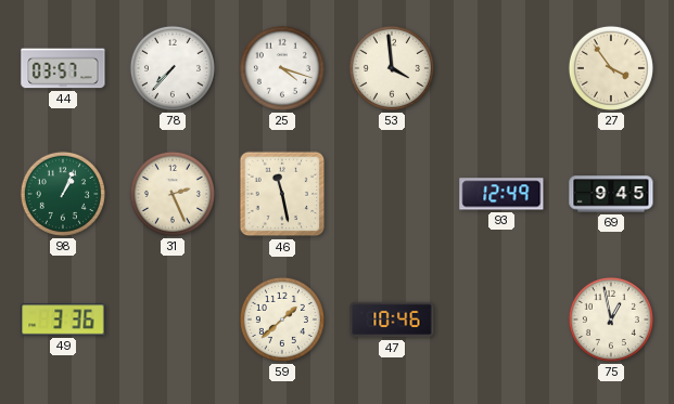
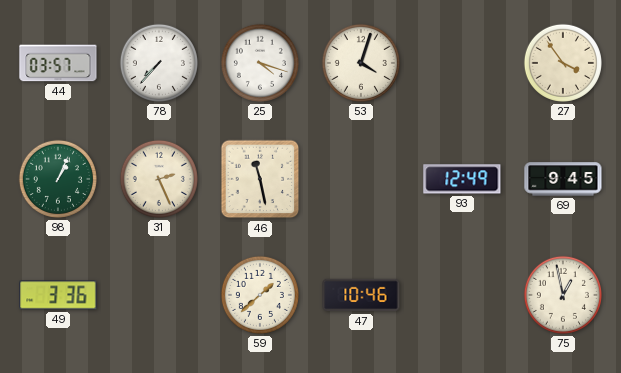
53: 3:59 -> 4:03 (361, 63)
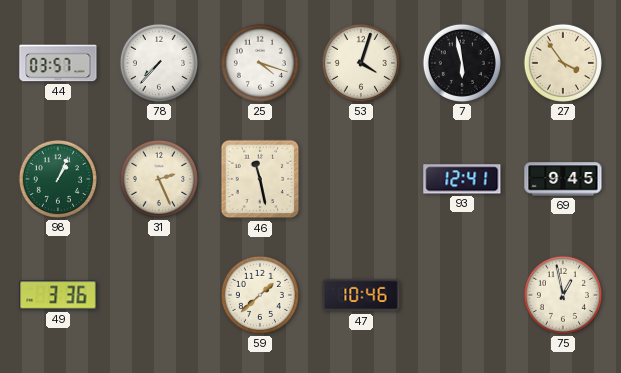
7: none -> 5:58 (462, 63)
93: 12:49 -> 12:41 (462, 179)
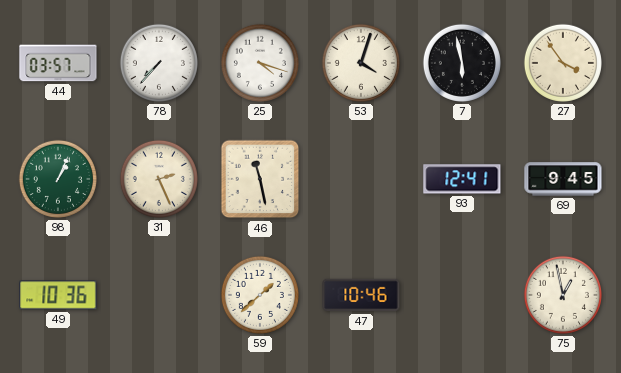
49: 3:36 -> 10:36 (58, 295)
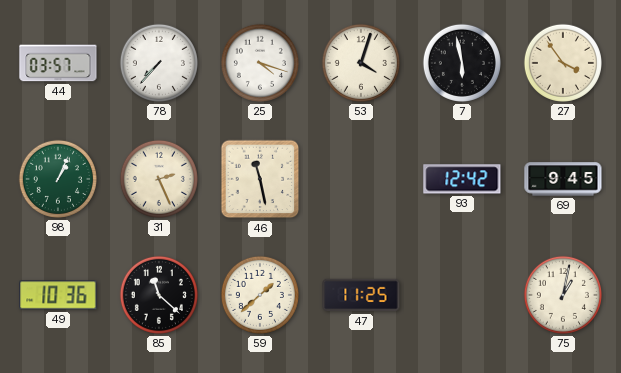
93: 12:41 -> 12:42 (462, 179)
85: none -> 11:22 (159, 295)
47: 10:46 -> 11:25 (361, 295)
75: 12:58 -> 1:02 (563, 295)
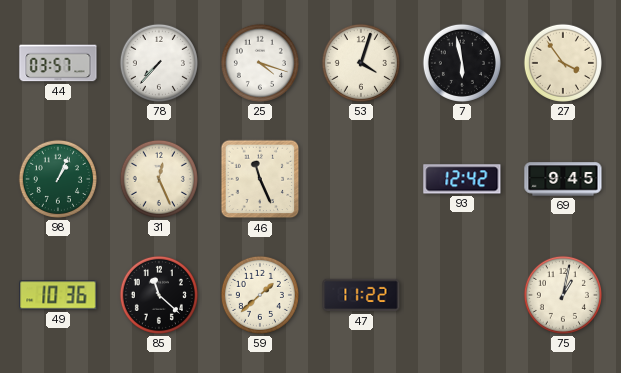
31: 2:26 -> 12:26 (159, 179)
46: 11:28 -> 11:26 (260, 179)
47: 11:25 -> 11:22 (361, 295)
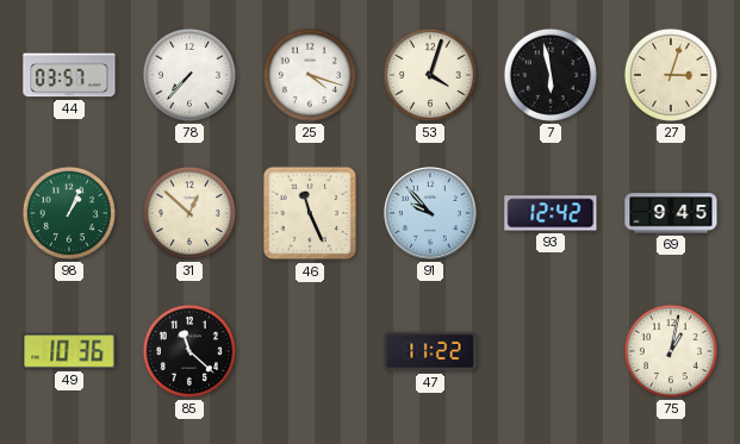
27: 3:54 -> 3:03 (671, 75)
31: 12:26 -> 12:52 (189, 213)
91: none -> 9:53 (431, 214)
59: 1:38 -> none (260, 295)
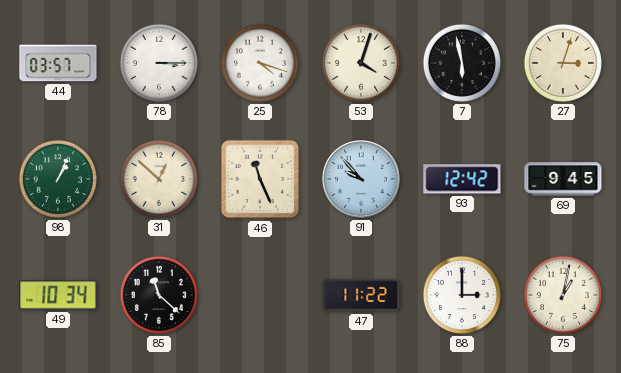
78: 7:37 -> 3:15 (159, 63)
49: 10:36 -> 10:34 (58, 295)
88: none -> 3:00 (462, 295)
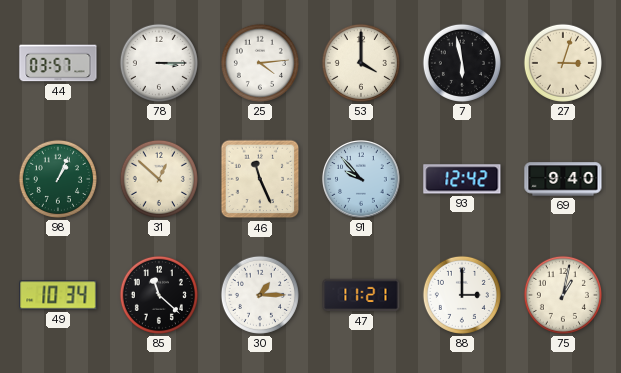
25: 4:18 -> 4:14 (260, 63)
53: 4:03 -> 4:00 (361, 63)
69: 9:45 -> 9:40 (563, 179)
30: none -> 1:15 (260, 295)
47: 11:22 -> 11:21 (361, 295)
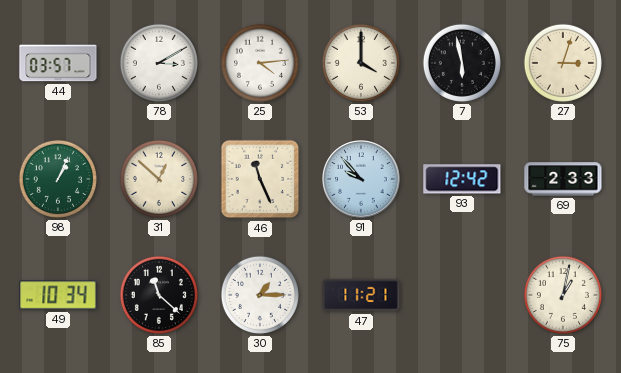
78: 3:15 -> 3:10 (159, 63)
69: 9:40 -> 2:33 (563, 179)
88: 3:00 -> none (462, 295)
